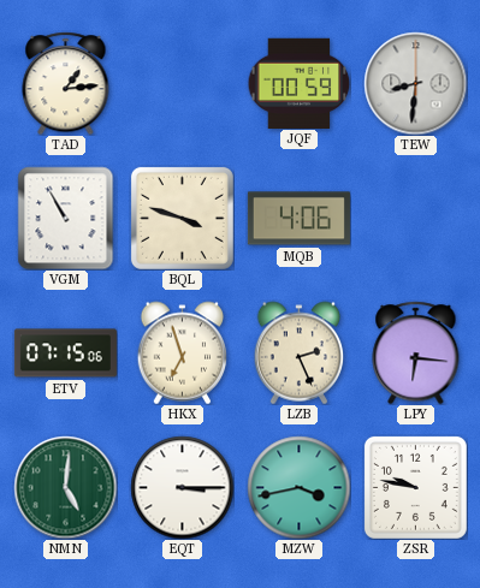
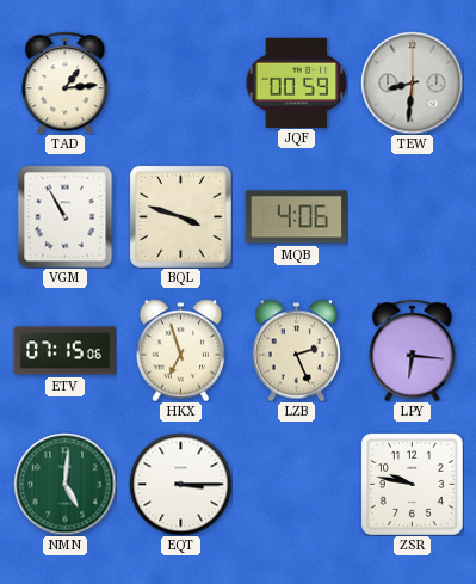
MZW: 3:43 -> none (298, 487)
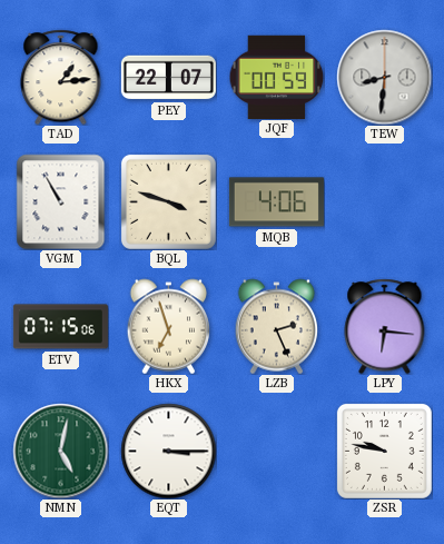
PEY: none -> 22:07 (168, 78)
NMN: 5:01 -> 5:02 (60, 451)
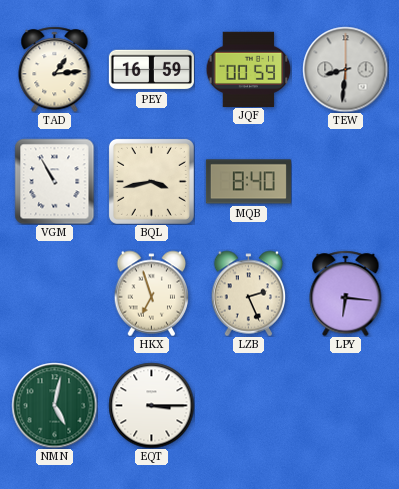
PEY: 22:07 -> 16:59 (151, 70)
BQL: 3:48 -> 3:43 (151, 181)
MQB: 4:06 -> 8:40 (248, 182)
ETV: 07:15 -> none (60, 327)
ZSR: 9:47 -> none (384, 451)
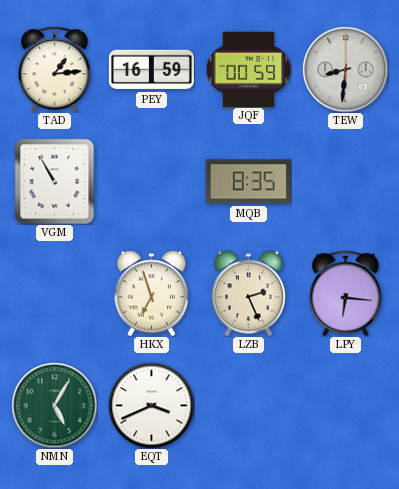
BQL: 3:43 -> none (151, 181)
MQB: 8:40 -> 8:35 (248, 182)
NMN: 5:02 -> 5:05 (54, 405)
EQT: 3:15 -> 3:41 (151, 405)
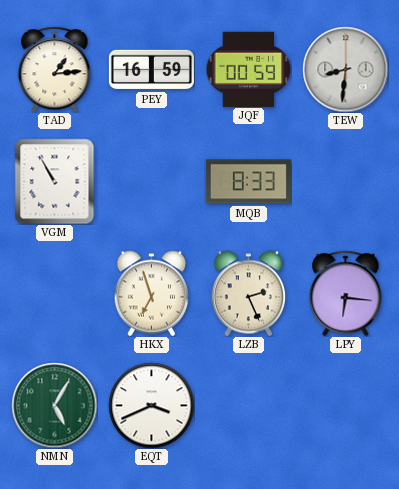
MQB: 8:35 -> 8:33 (248, 182)
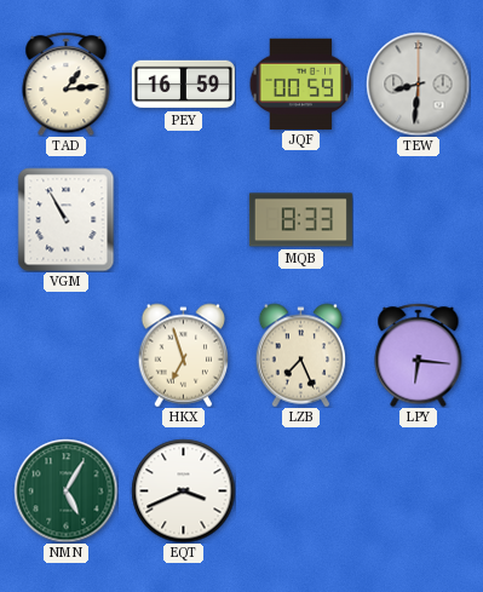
LZB: 2:26 -> 7:26 (301, 355)
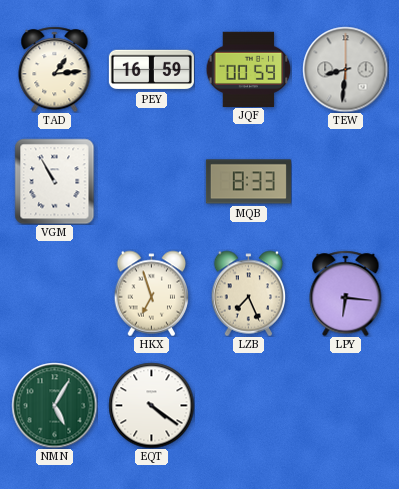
EQT: 3:41 -> 4:21 (151, 405)
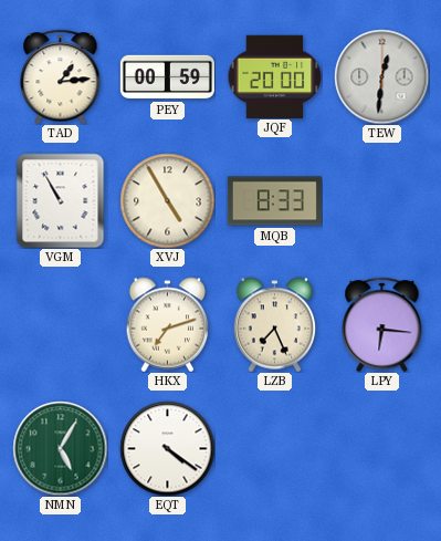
PEY: 16:59 -> 00:59 (167, 77)
JQF: 00:59 -> 20:00 (274, 76)
TEW: 8:31 -> 12:31 (381, 76)
XVJ: none -> 4:55 (167, 200)
HKX: 6:57 -> 7:12 (168, 324)
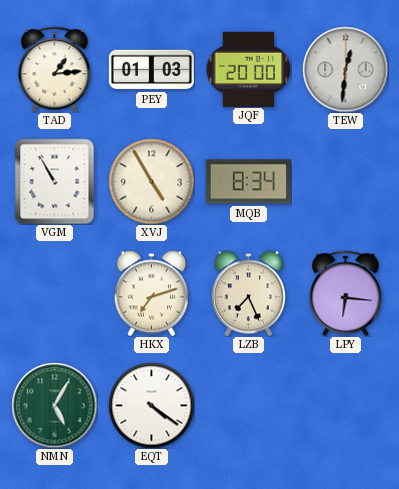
PEY: 00:59 -> 01:03 (151, 70)
MQB: 8:33 -> 8:34 (248, 182)
